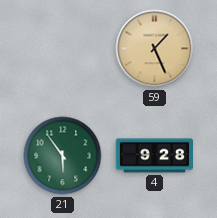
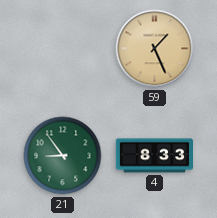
21: 5:54 -> 8:54 (63, 156)
4: 9:28 -> 8:33 (154, 156)
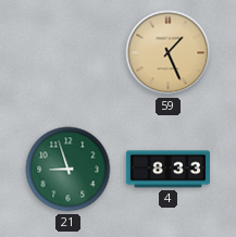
21: 8:54 -> 8:57 (69, 170)
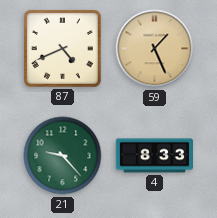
87: none -> 4:41 (62, 48)
21: 8:57 -> 9:23 (63, 156)
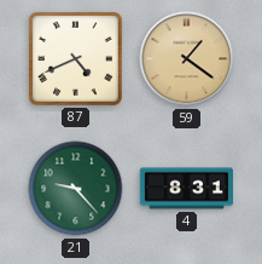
59: 1:26 -> 1:21 (187, 59)
4: 8:33 -> 8:31 (186, 189)
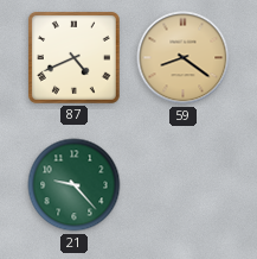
59: 1:21 -> 8:21 (184, 58)
4: 8:31 -> none (186, 189)
